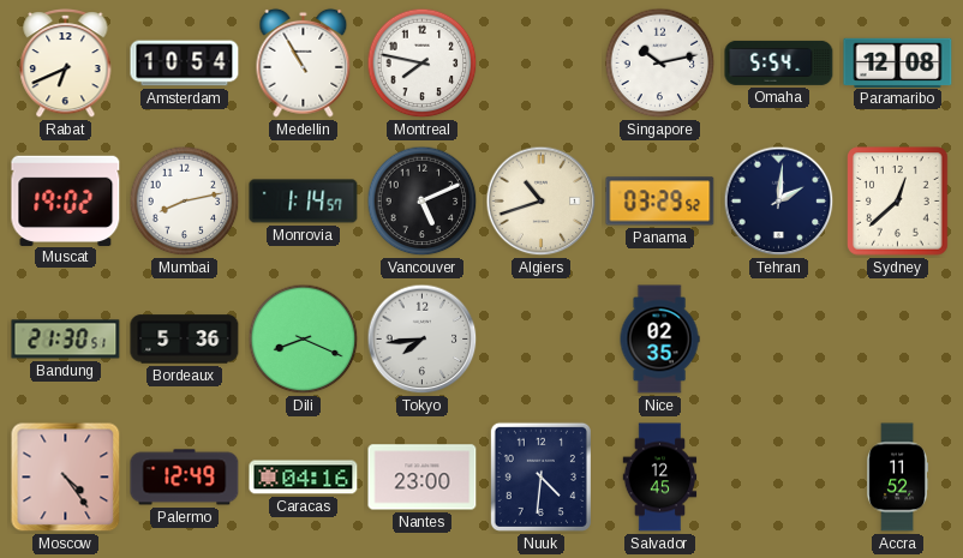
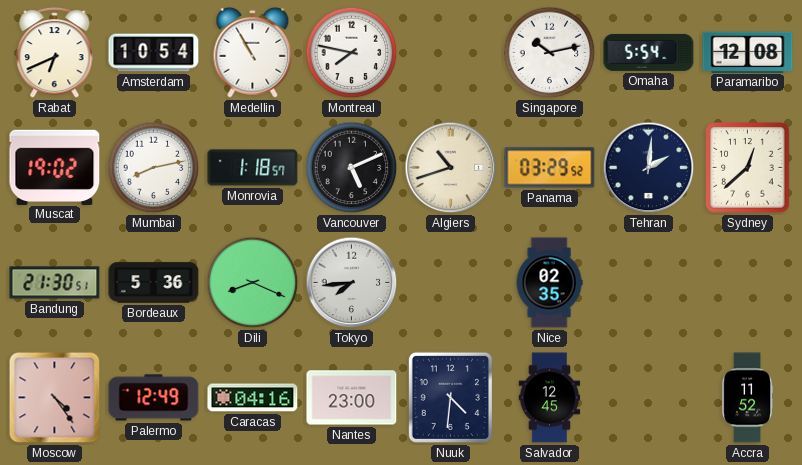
Monrovia: 1:14 -> 1:18 (253, 168)
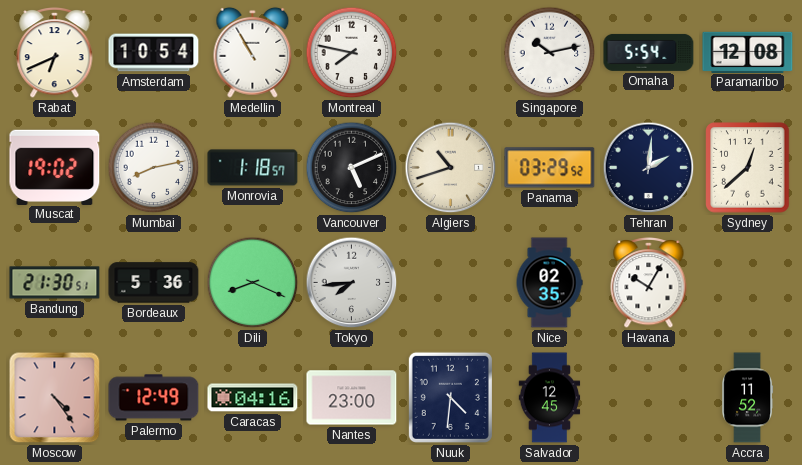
Havana: none -> 10:05 (649, 282)
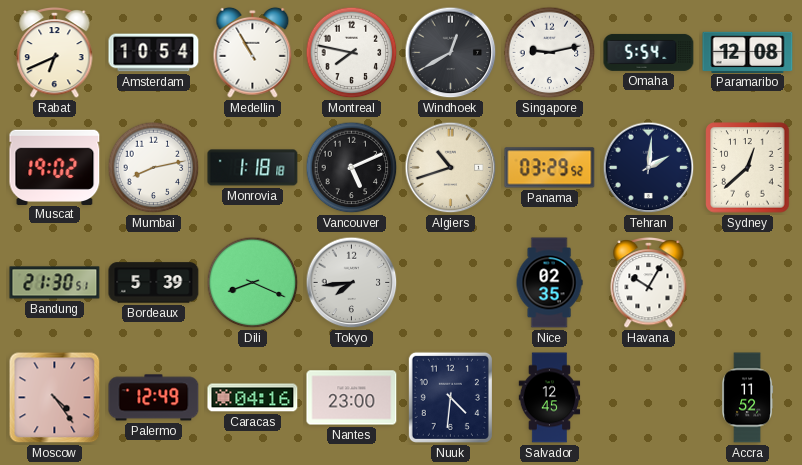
Windhoek: none -> 12:40 (451, 53)
Singapore: 10:13 -> 9:13 (550, 53)
Monrovia: 1:18:57 -> 1:18:18 (253, 168)
Bordeaux: 5:36 -> 5:39 (154, 283)
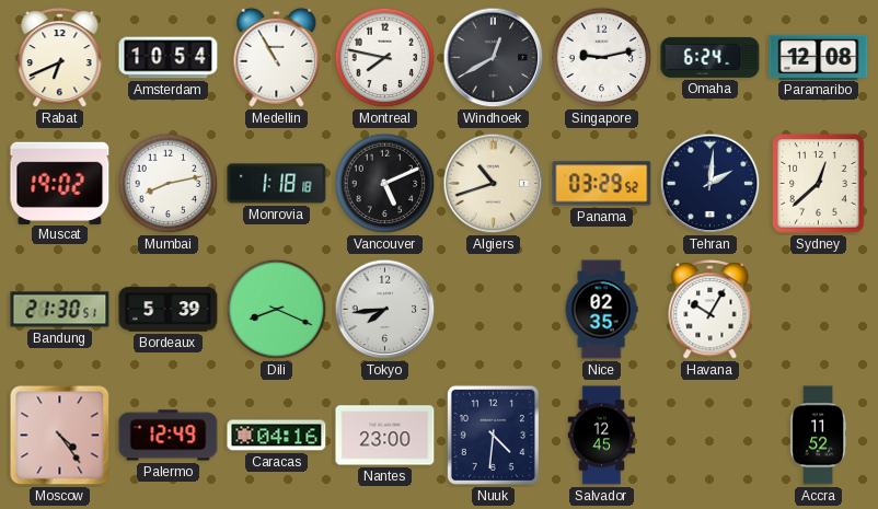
Omaha: 5:54 -> 6:24 (711, 57)
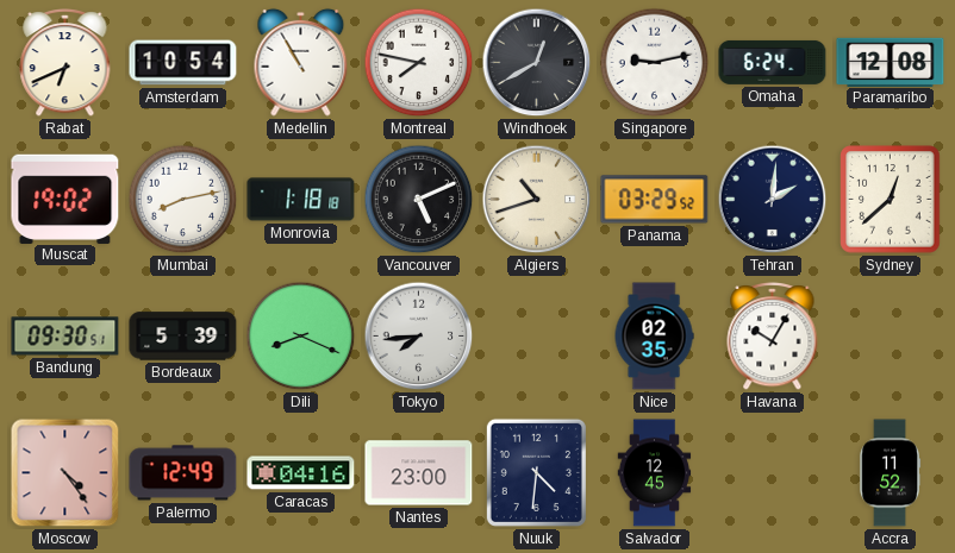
Bandung: 21:30 -> 09:30 (65, 337)
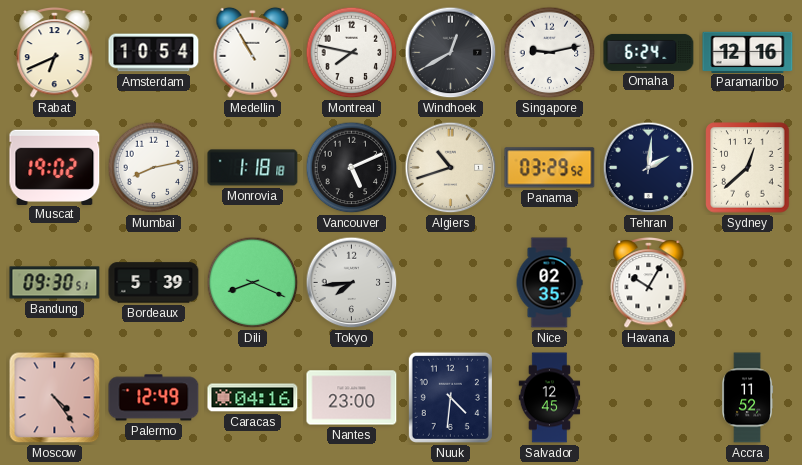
Paramaribo: 12:08 -> 12:16 (748, 52)
